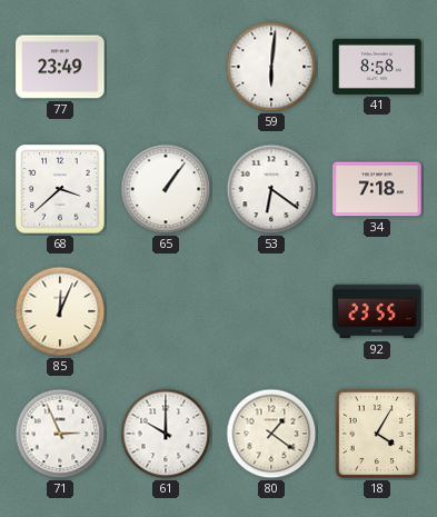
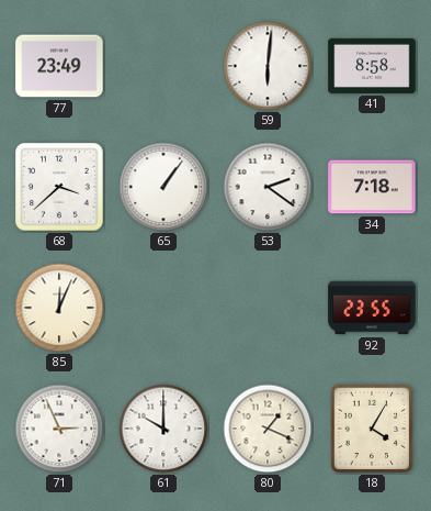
53: 6:21 -> 2:21 (268, 187)
80: 1:21 -> 1:19 (268, 429)
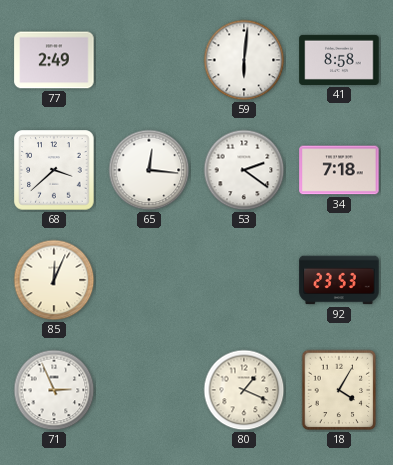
77: 23:49 -> 2:49 (54, 60)
65: 1:06 -> 12:16 (149, 170)
92: 23:55 -> 23:53 (339, 280)
61: 10:00 -> none (163, 429)
